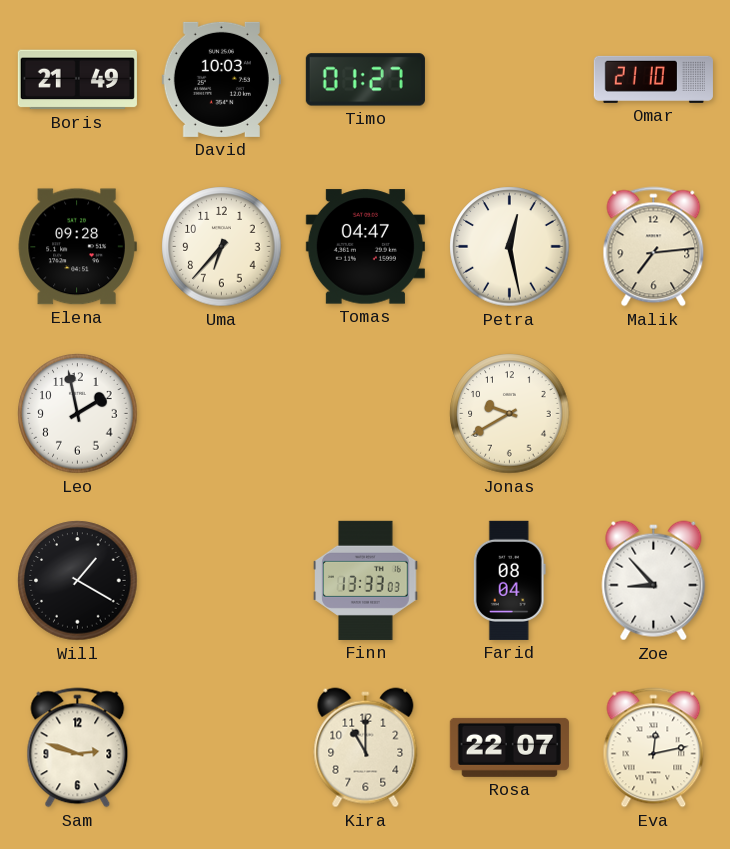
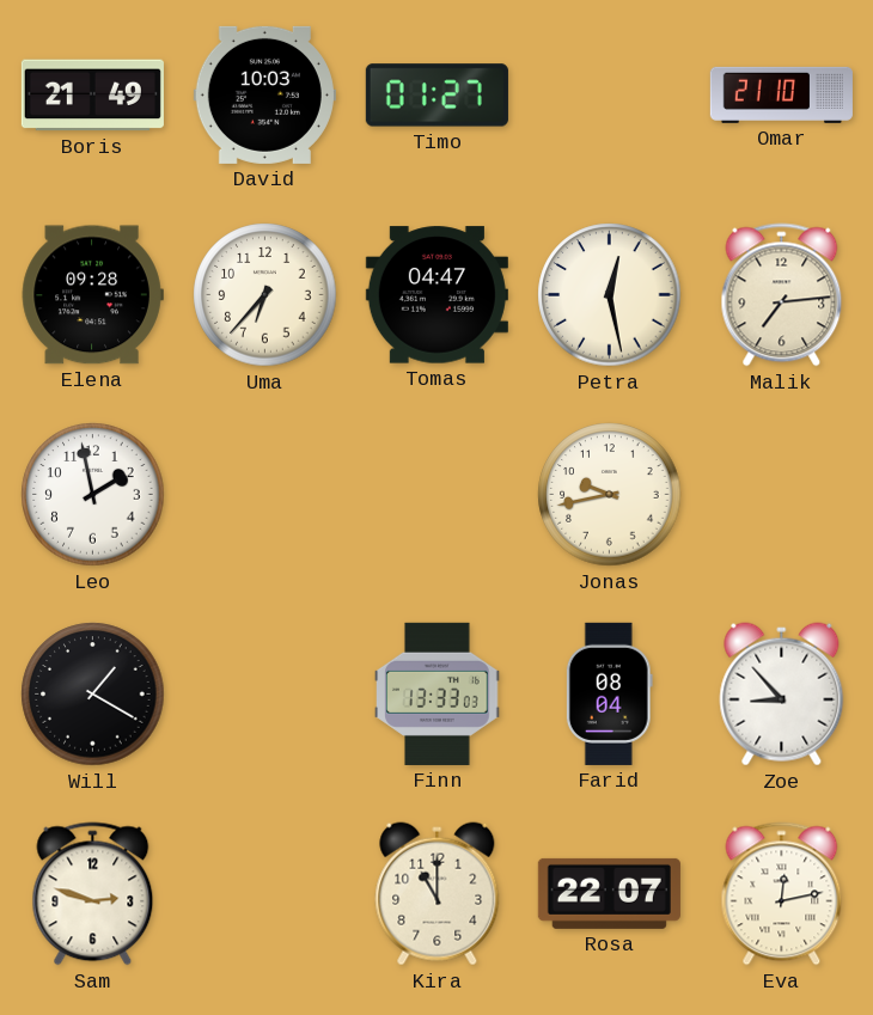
Jonas: 9:40 -> 9:43 (610, 495)
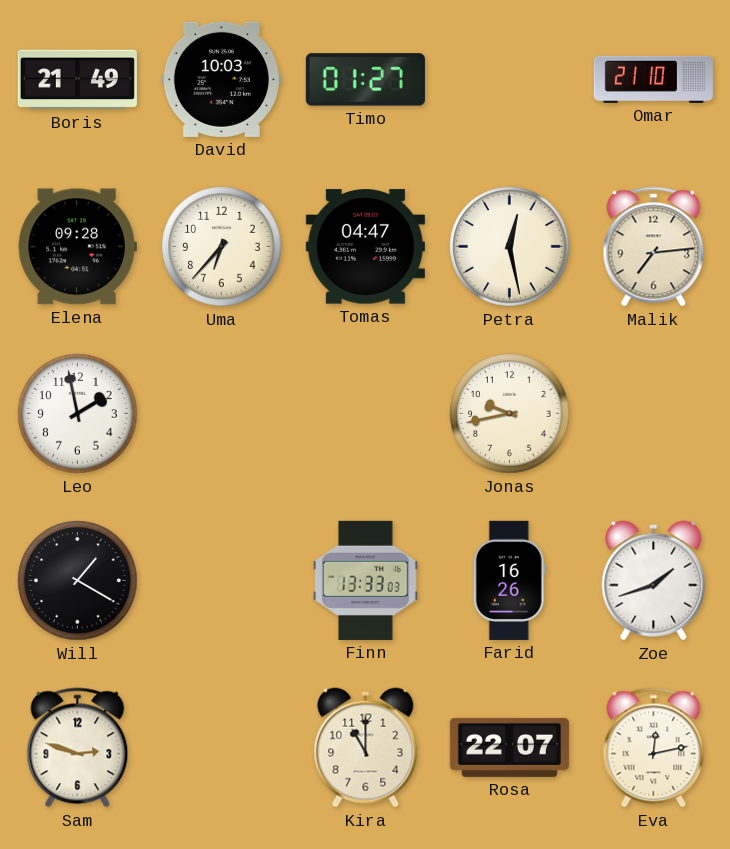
Farid: 08:04 -> 16:26 (509, 580)
Zoe: 8:53 -> 1:42 (654, 581)
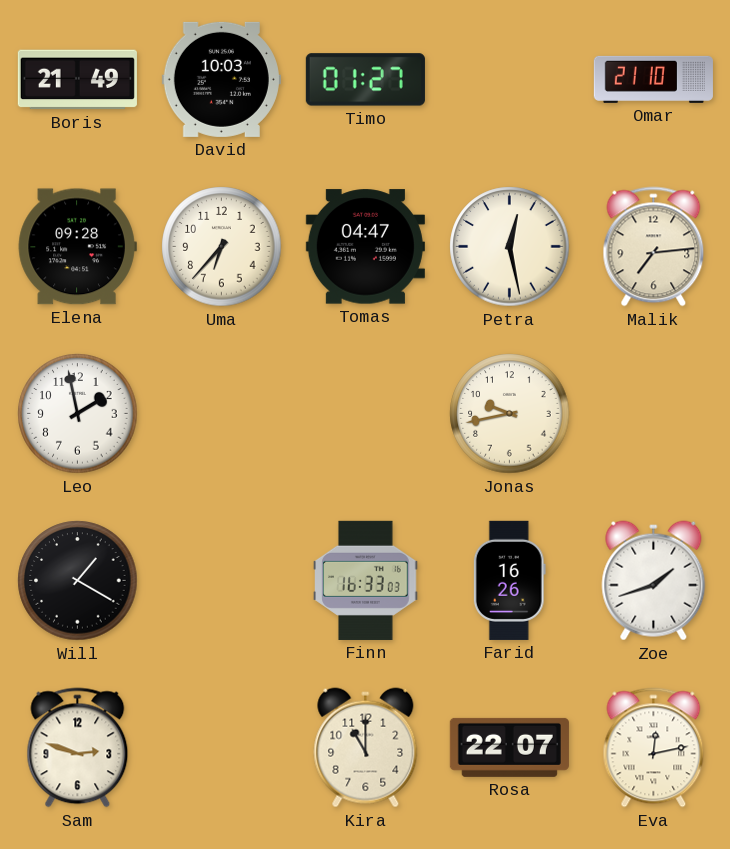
Finn: 13:33 -> 16:33 (366, 580)
